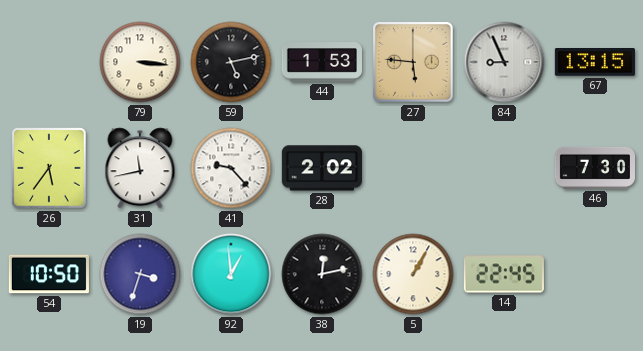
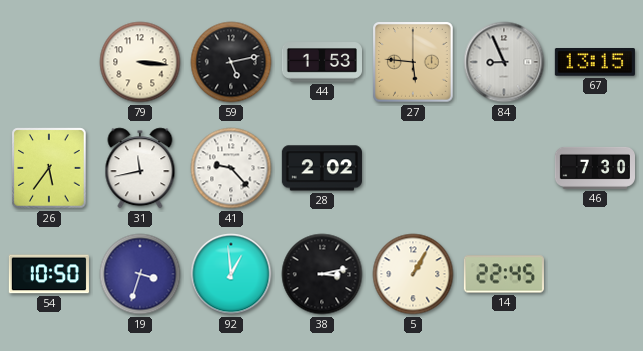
38: 12:13 -> 3:13 (322, 274)
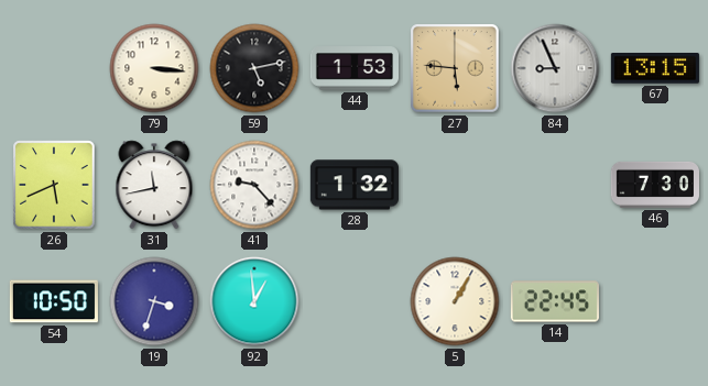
26: 5:36 -> 5:41 (54, 185)
28: 2:02 -> 1:32 (355, 185)
38: 3:13 -> none (322, 274)
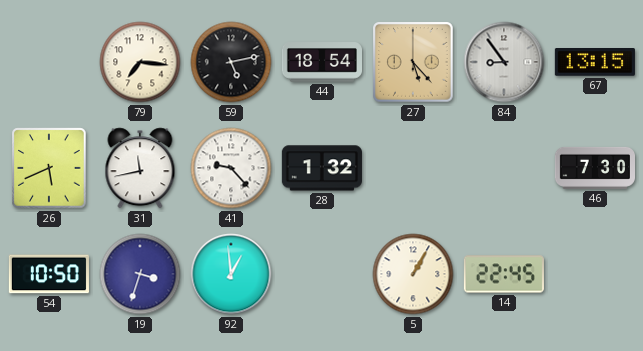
79: 3:16 -> 7:16 (140, 62)
44: 1:53 -> 18:54 (321, 62)
27: 5:46 -> 5:23 (414, 63)
84: 8:56 -> 8:54 (504, 62)
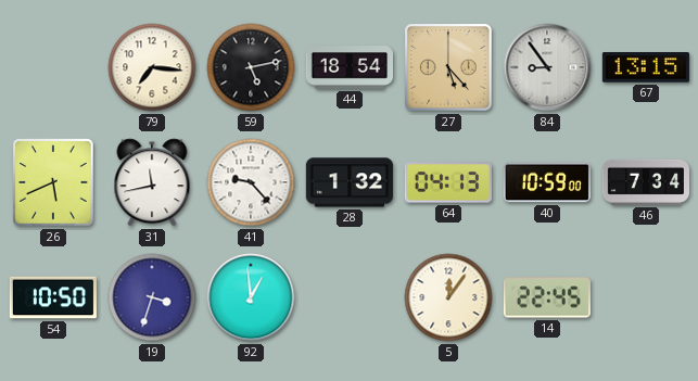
64: none -> 04:13 (448, 182)
40: none -> 10:59 (547, 182)
46: 7:30 -> 7:34 (645, 182)
5: 1:05 -> 12:06 (448, 297)
